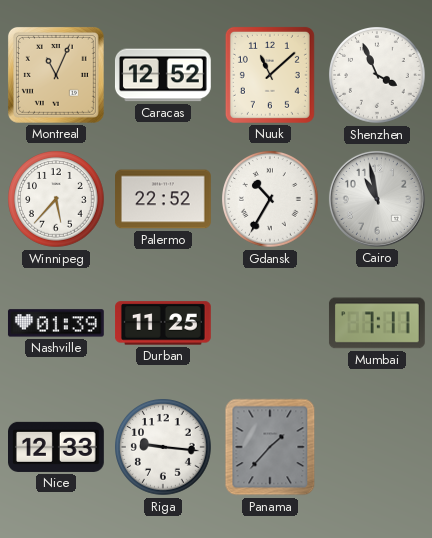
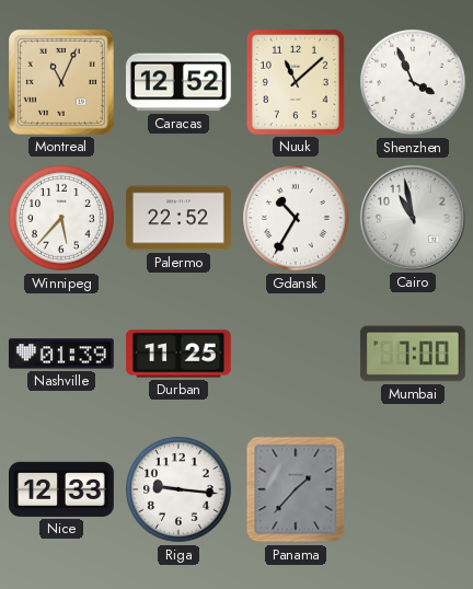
Mumbai: 7:11 -> 7:00 (413, 354)
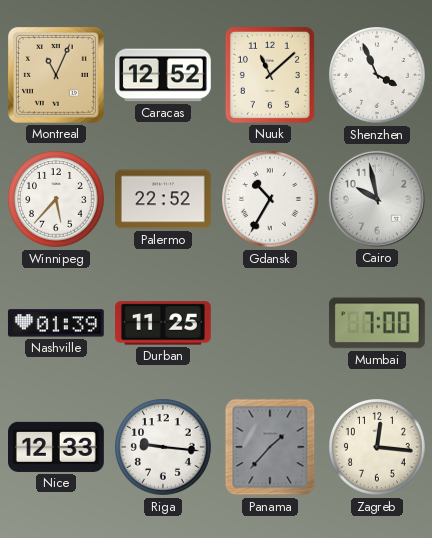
Cairo: 10:58 -> 9:58 (377, 199)
Zagreb: none -> 12:16 (378, 448)
